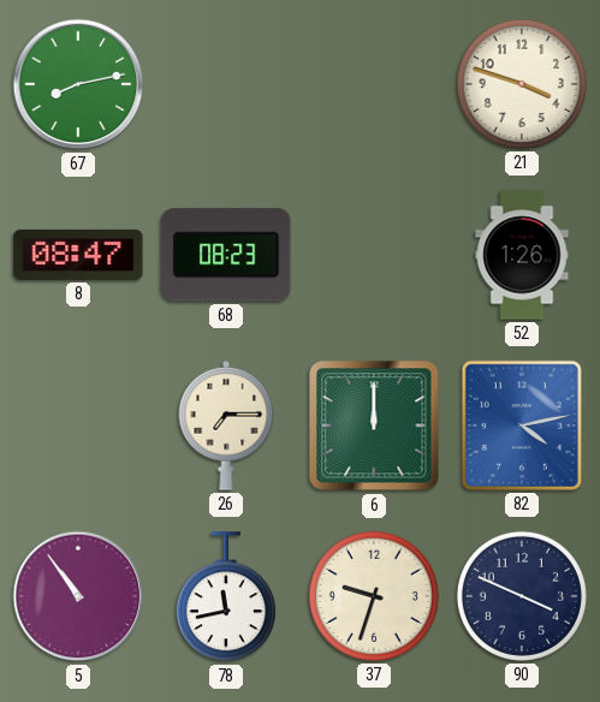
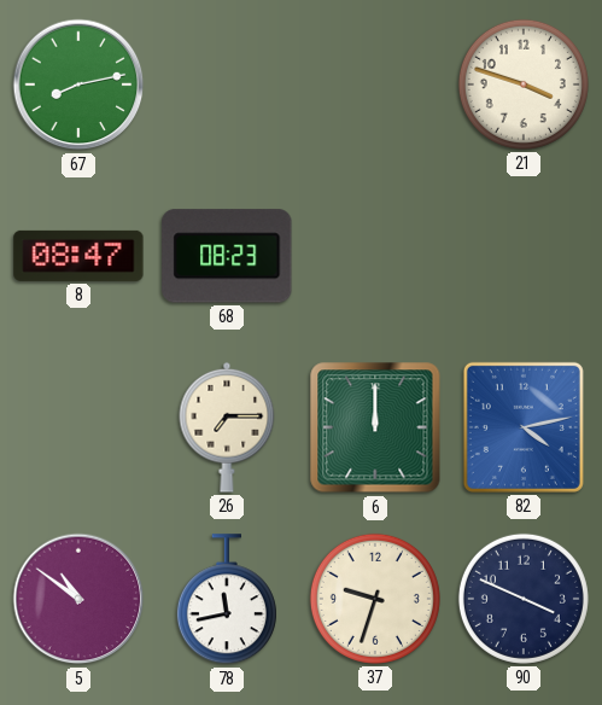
52: 1:26 -> none (522, 255)
5: 10:54 -> 10:51 (78, 599)
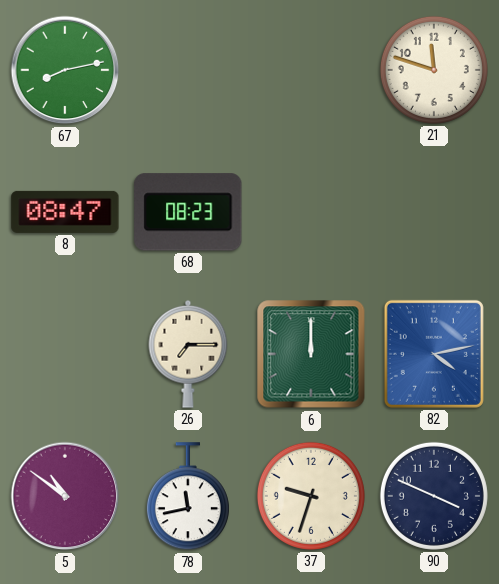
21: 3:48 -> 11:48 (434, 70)
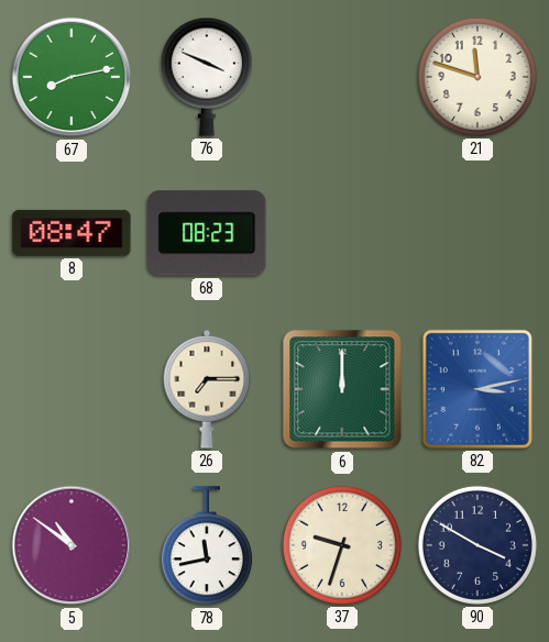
76: none -> 3:49 (207, 77)
82: 4:13 -> 3:13 (477, 389)
90: 3:49 -> 3:50 (477, 545)
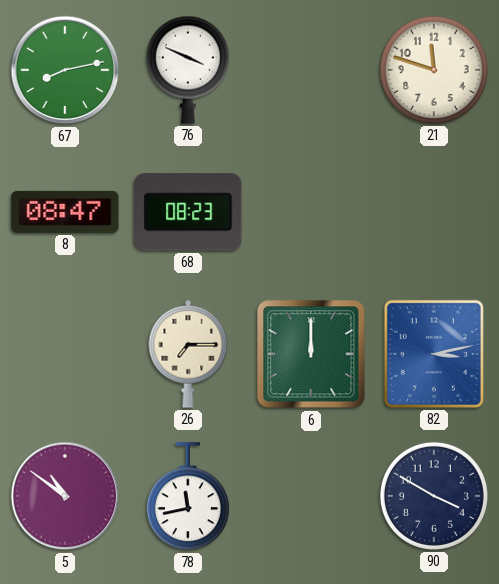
37: 9:33 -> none (342, 545)
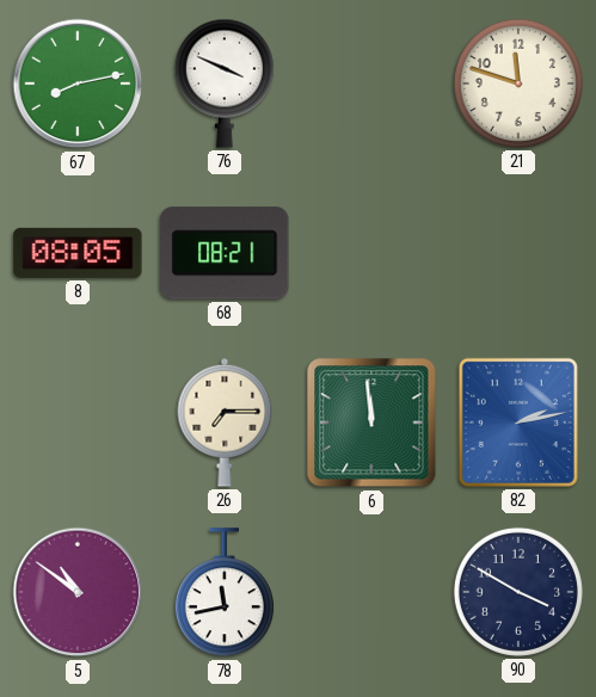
8: 08:47 -> 08:05 (78, 253)
68: 08:23 -> 08:21 (225, 253)
6: 12:00 -> 11:59 (371, 422)
82: 3:13 -> 2:13 (518, 422)
